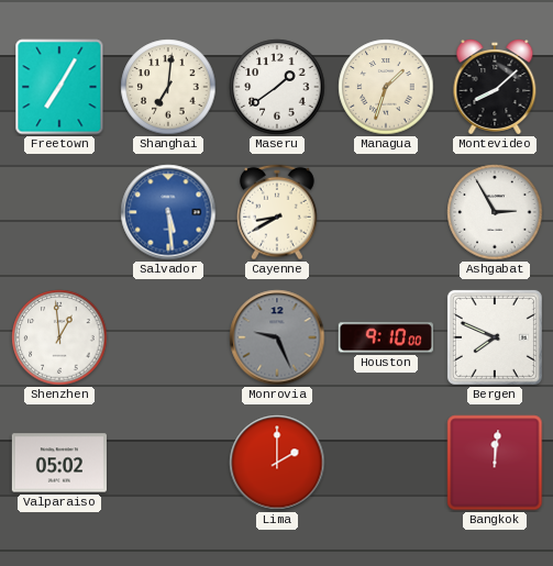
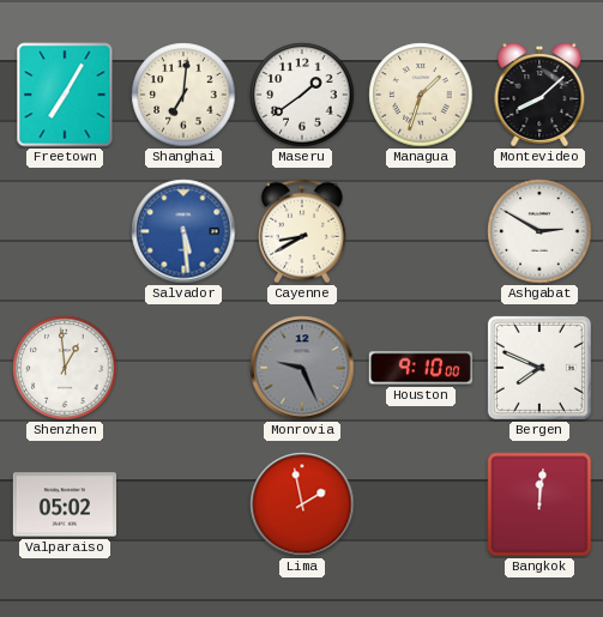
Ashgabat: 2:55 -> 2:50 (539, 231)
Lima: 2:00 -> 1:58 (302, 504)
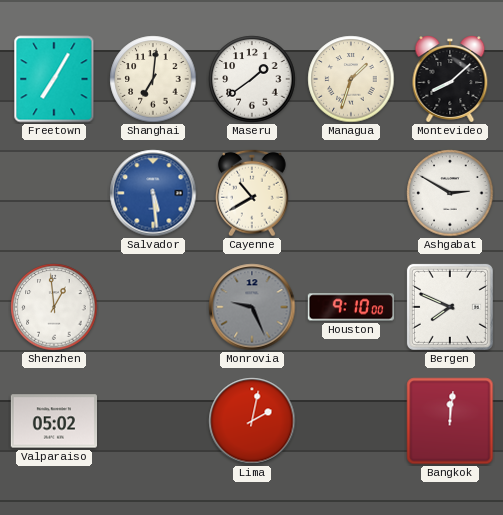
Cayenne: 8:40 -> 10:40 (252, 193)
Lima: 1:58 -> 2:02 (252, 421)
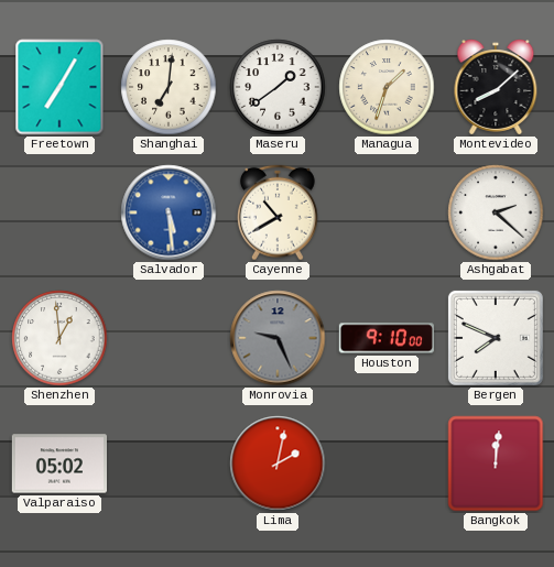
Ashgabat: 2:50 -> 2:22 (496, 212)
